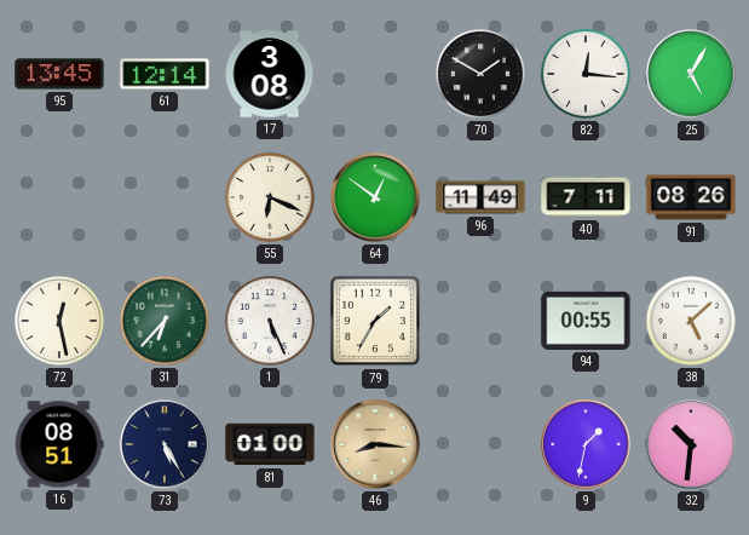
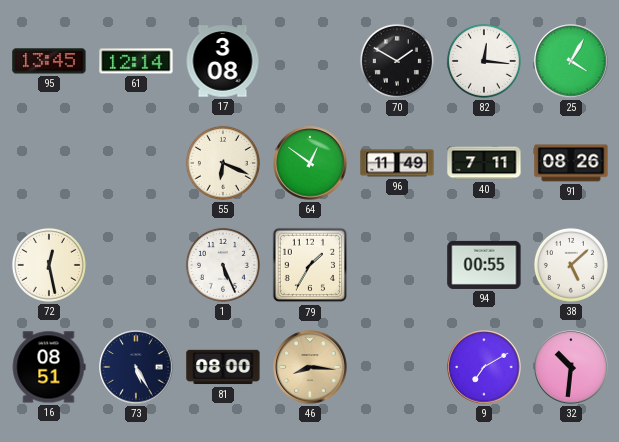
25: 5:05 -> 4:05 (571, 61)
31: 6:37 -> none (165, 321)
81: 01:00 -> 08:00 (223, 367)
9: 1:32 -> 7:10 (484, 367)
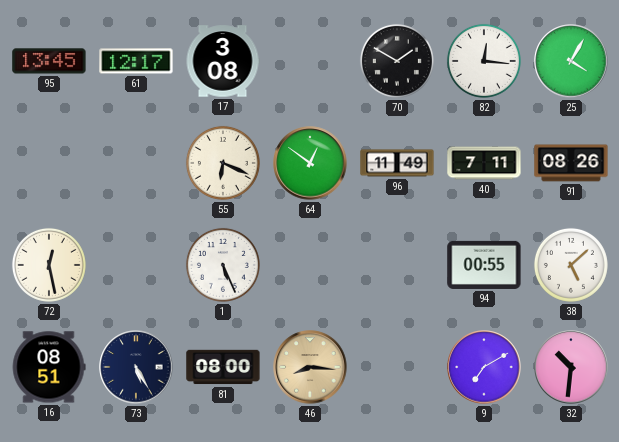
61: 12:14 -> 12:17 (136, 61)
79: 1:35 -> none (310, 265)
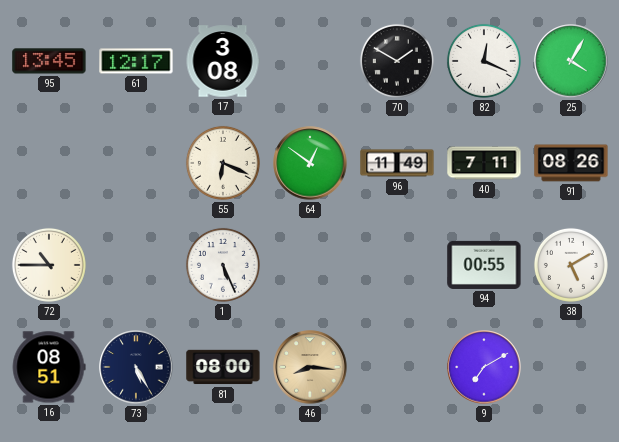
82: 12:16 -> 12:19 (484, 61)
72: 12:28 -> 10:45 (49, 265)
38: 5:08 -> 5:10 (571, 265)
32: 10:31 -> none (571, 367)
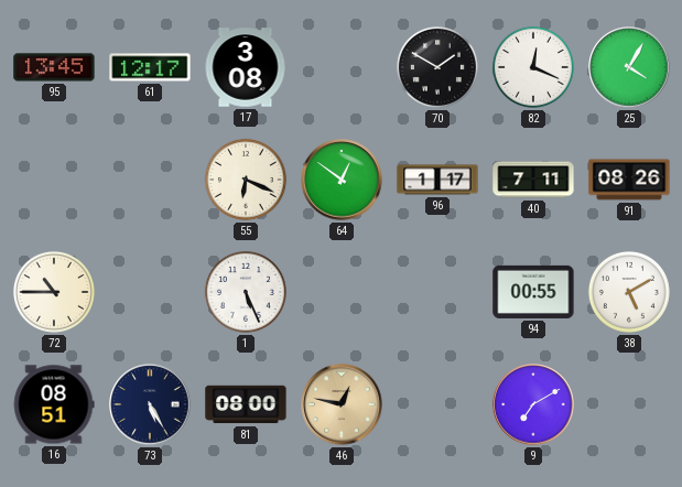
96: 11:49 -> 1:17 (437, 180)
46: 8:16 -> 12:47 (342, 404)
